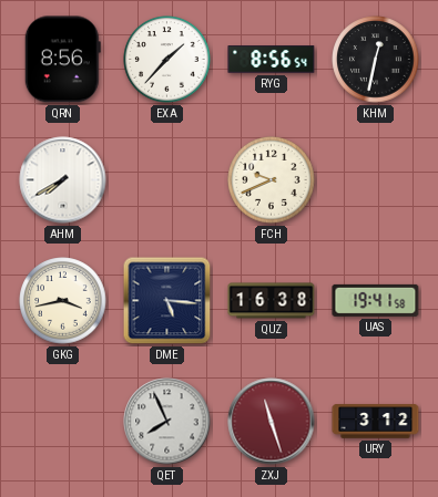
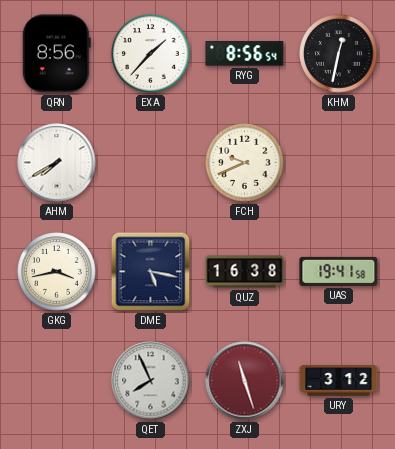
DME: 5:16 -> 5:17 (151, 272)
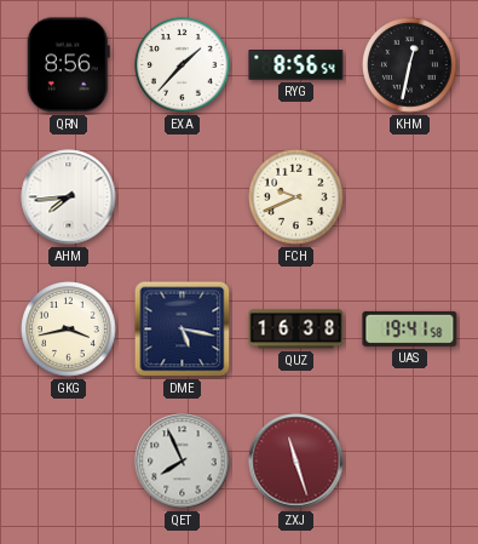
AHM: 7:40 -> 7:44 (69, 197)
URY: 3:12 -> none (339, 381)
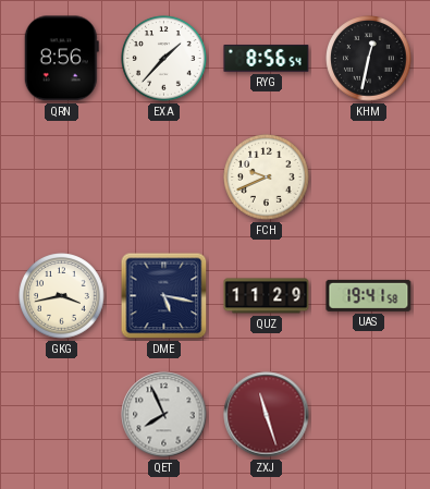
AHM: 7:44 -> none (69, 197)
QUZ: 16:38 -> 11:29 (267, 296)
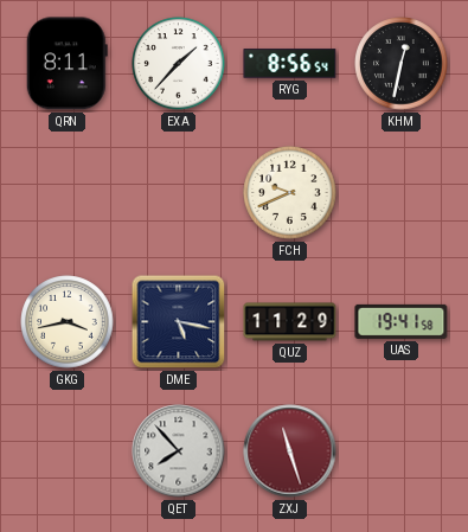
QRN: 8:56 -> 8:11 (66, 64)
QET: 7:56 -> 7:53 (179, 451)
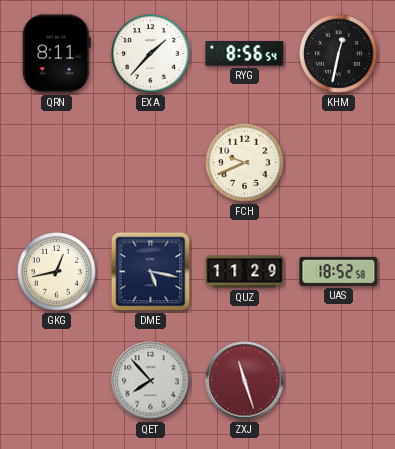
GKG: 3:43 -> 12:43 (57, 272)
UAS: 19:41 -> 18:52 (339, 271)
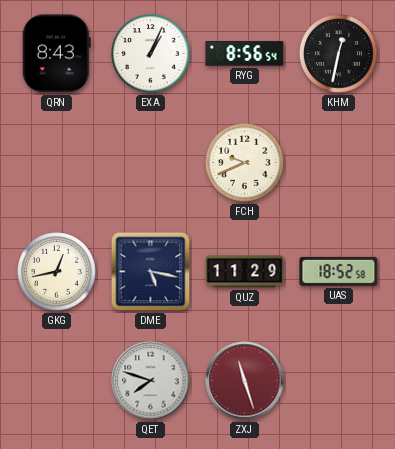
QRN: 8:11 -> 8:43 (56, 54)
EXA: 1:37 -> 1:04 (151, 54)
QET: 7:53 -> 7:48 (151, 381)
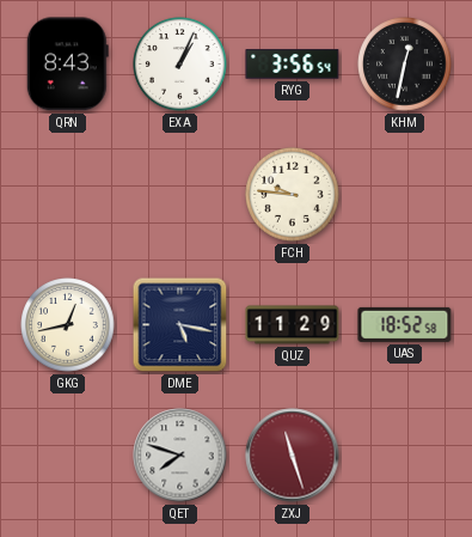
RYG: 8:56 -> 3:56 (293, 65)
FCH: 9:41 -> 9:46 (293, 195)
